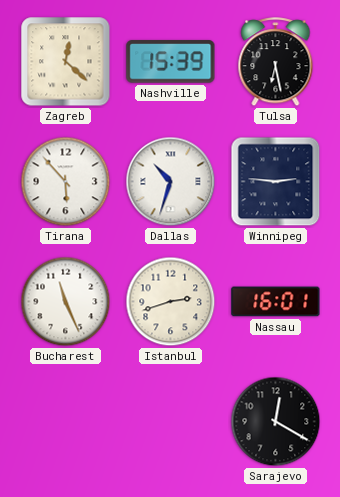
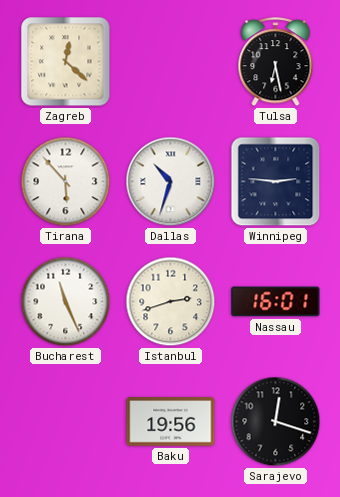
Nashville: 15:39 -> none (171, 62)
Baku: none -> 19:56 (171, 422)
Sarajevo: 12:20 -> 12:18 (276, 422)
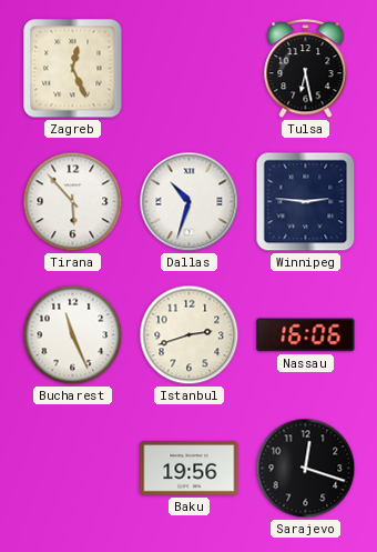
Zagreb: 12:22 -> 12:26 (73, 69)
Nassau: 16:01 -> 16:06 (306, 335)
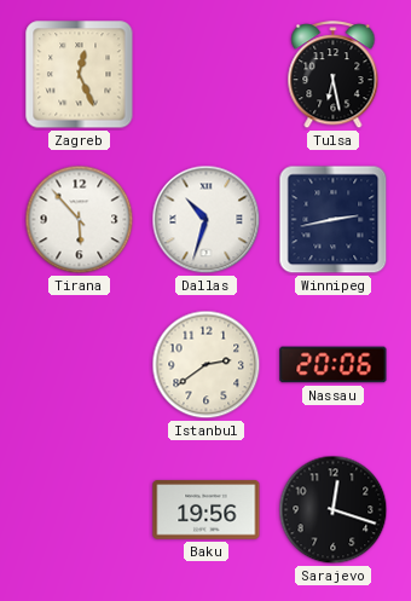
Winnipeg: 2:46 -> 2:43 (334, 220)
Bucharest: 11:26 -> none (73, 335)
Istanbul: 2:42 -> 2:39 (207, 365)
Nassau: 16:06 -> 20:06 (334, 365)
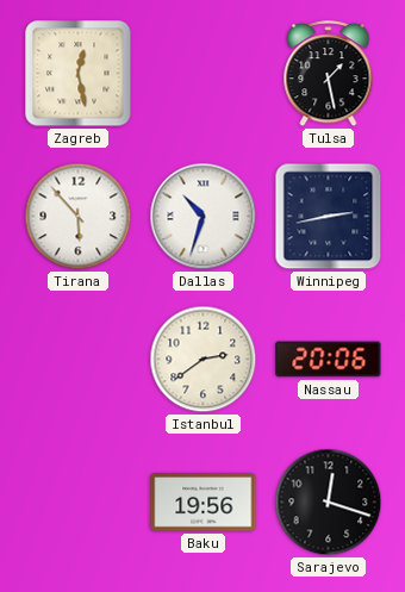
Zagreb: 12:26 -> 12:28 (79, 74)
Tulsa: 6:28 -> 1:28 (329, 74)
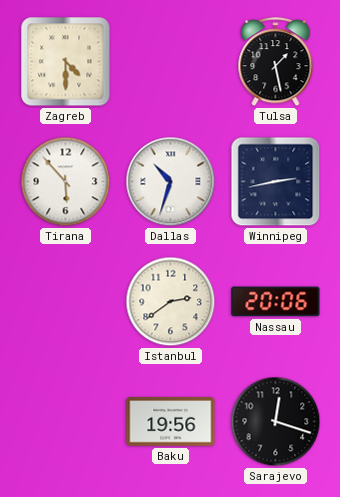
Zagreb: 12:28 -> 4:30 (66, 62)
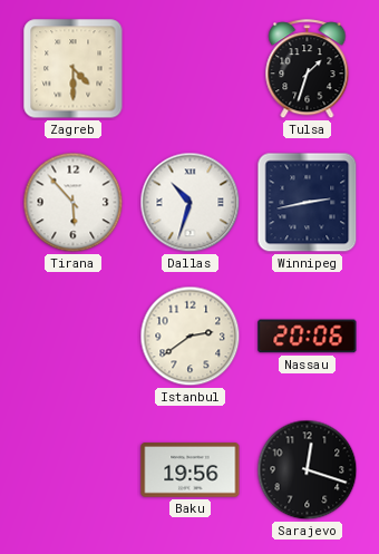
Tulsa: 1:28 -> 1:33 (308, 69)
